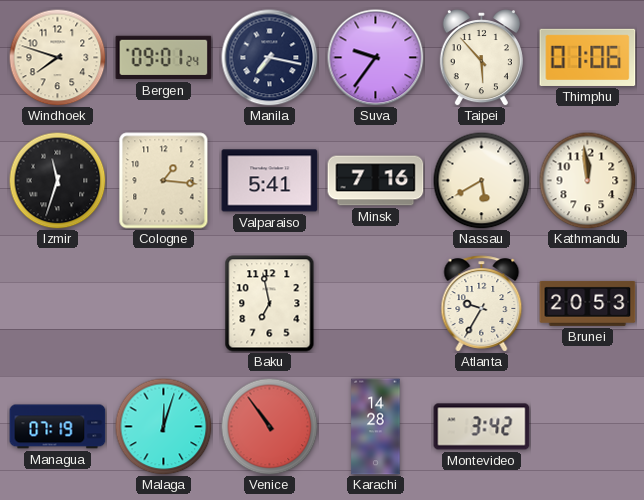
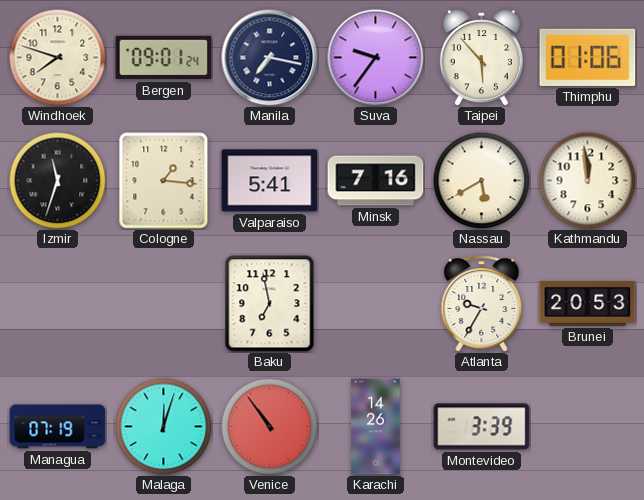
Karachi: 14:28 -> 14:26 (376, 427)
Montevideo: 3:42 -> 3:39 (482, 427)
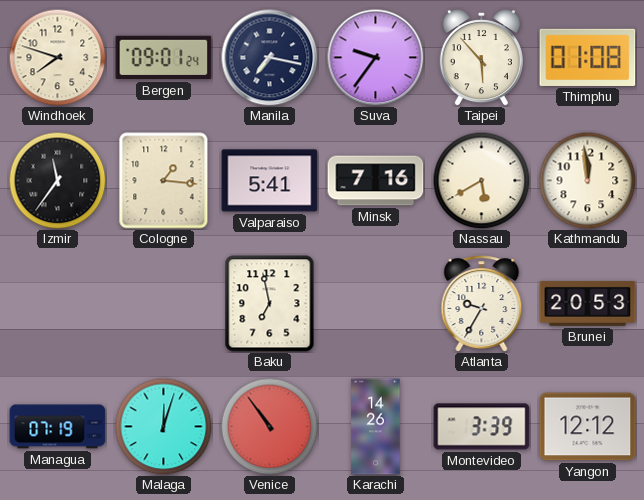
Thimphu: 01:06 -> 01:08 (588, 57)
Izmir: 11:33 -> 11:36 (57, 180)
Yangon: none -> 12:12 (588, 427)
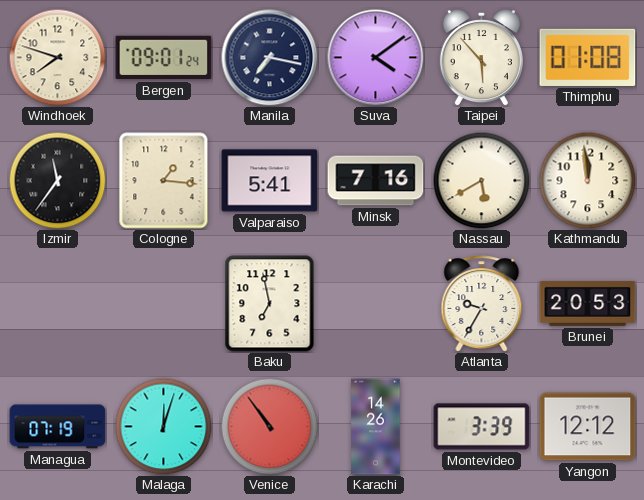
Suva: 9:36 -> 4:09 (376, 58)
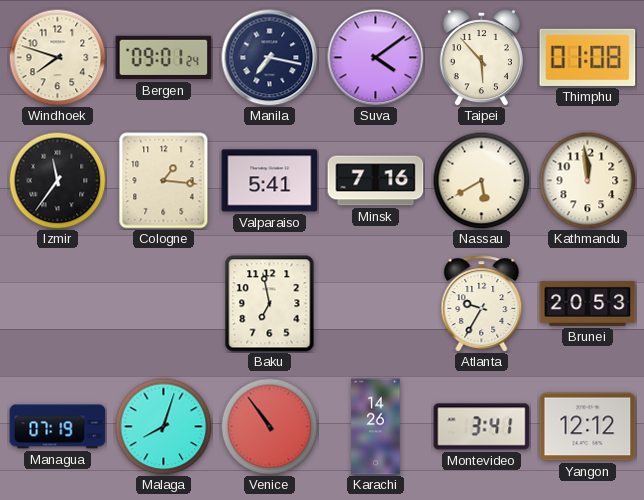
Malaga: 12:03 -> 8:03 (163, 426)
Montevideo: 3:39 -> 3:41 (482, 427)
